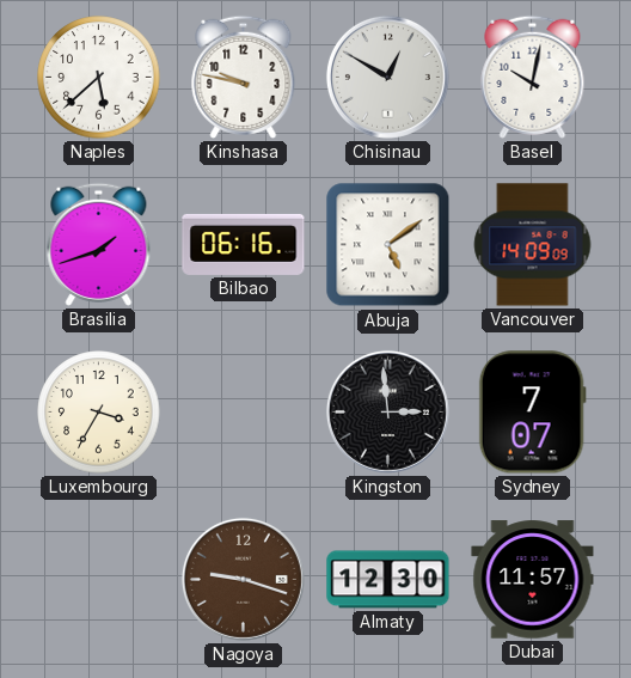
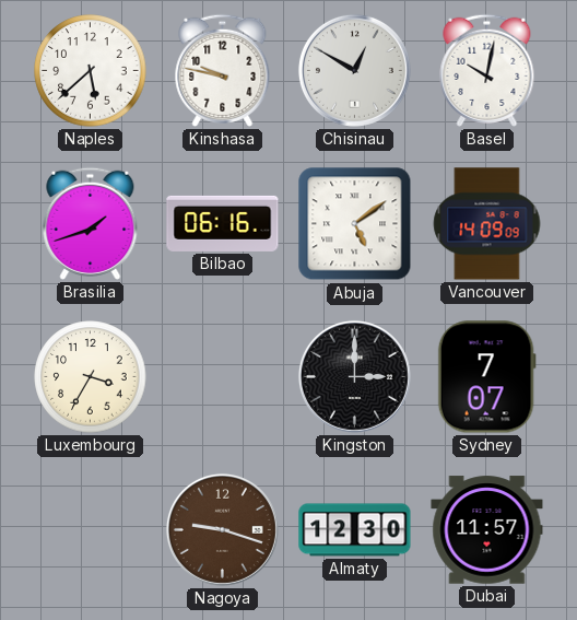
Kingston: 2:59 -> 3:00 (354, 376)
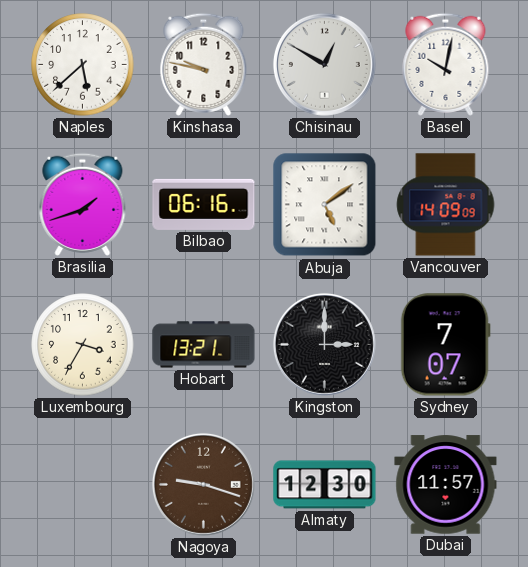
Hobart: none -> 13:21 (204, 345)
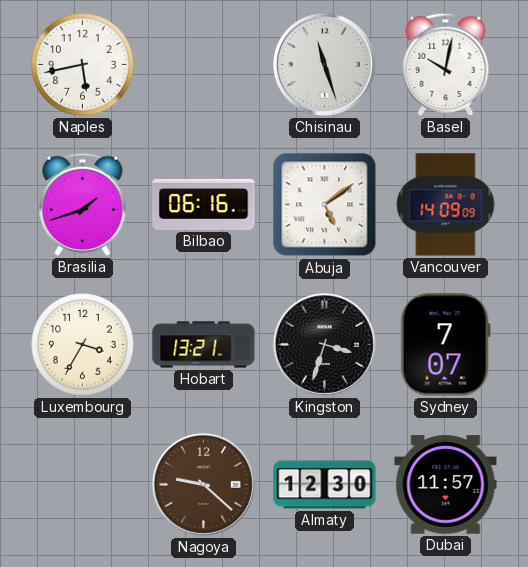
Naples: 5:38 -> 5:43 (83, 65)
Kinshasa: 9:47 -> none (204, 64)
Chisinau: 12:50 -> 11:27 (324, 64)
Kingston: 3:00 -> 3:33 (324, 344)
Nagoya: 9:18 -> 9:22 (203, 484)
